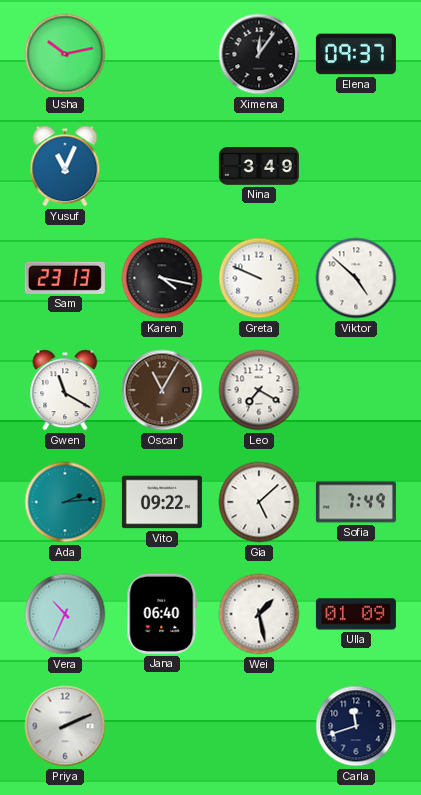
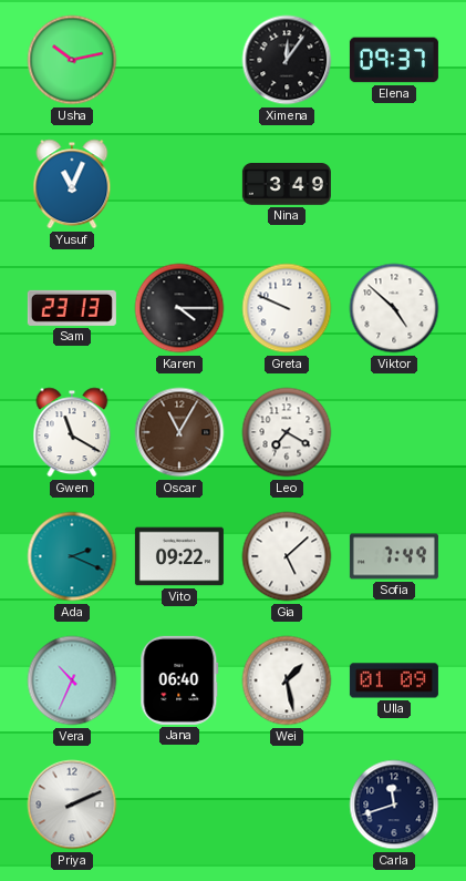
Karen: 4:17 -> 4:15 (179, 308)
Ada: 2:14 -> 2:19 (72, 556)
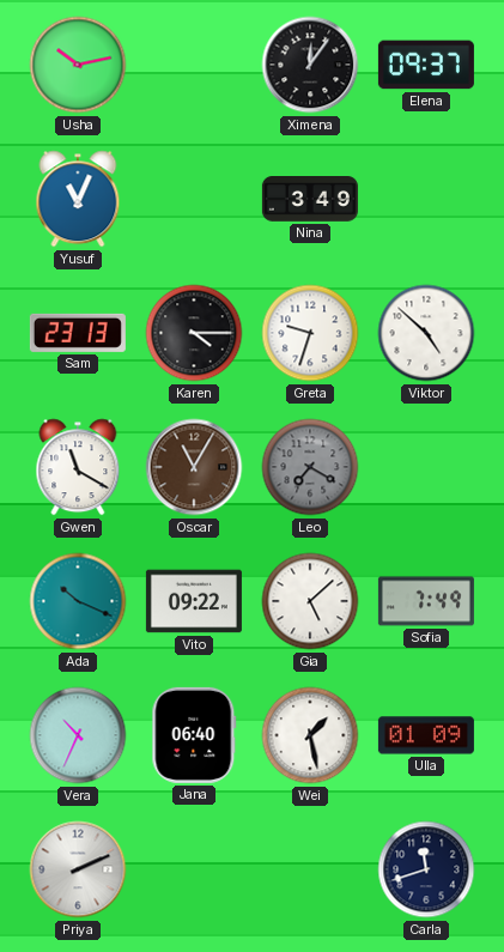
Greta: 9:49 -> 9:33 (310, 333)
Leo dial: white -> grey (310, 467)
Ada: 2:19 -> 10:19 (78, 601)
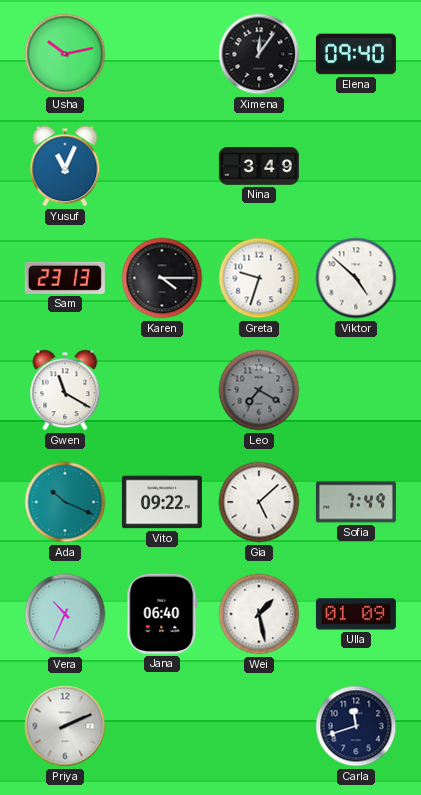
Elena: 09:37 -> 09:40 (356, 54)
Oscar: 11:05 -> none (194, 467)
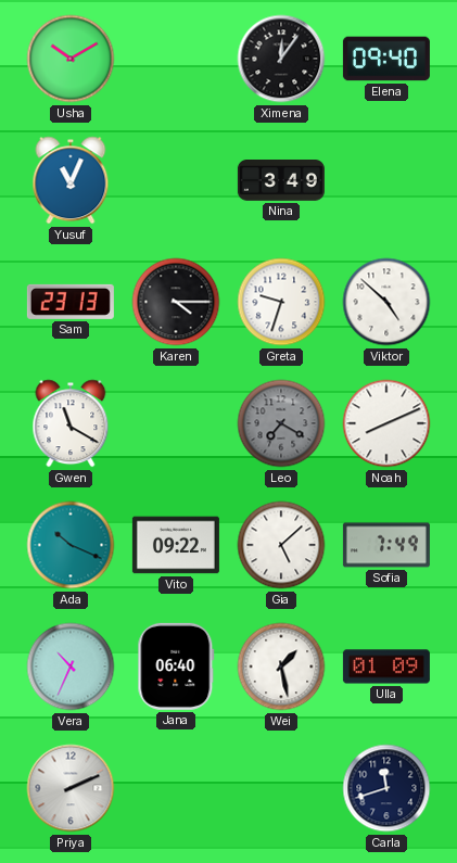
Usha: 10:13 -> 10:10 (71, 59)
Noah: none -> 8:11 (386, 423)
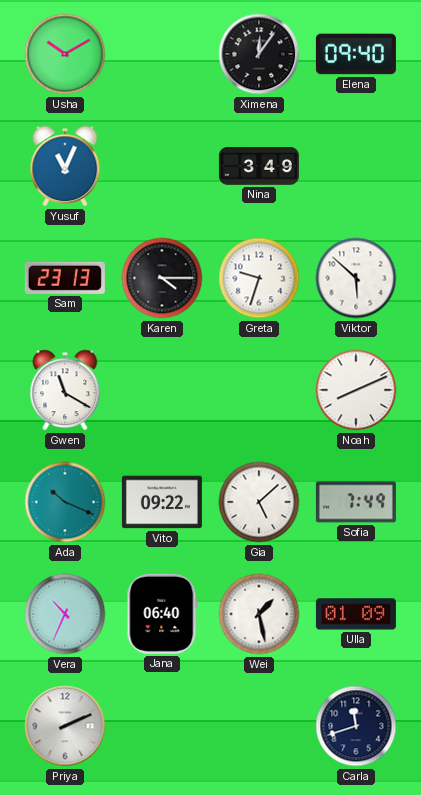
Viktor: 4:52 -> 5:52 (356, 278)
Leo: 7:20 -> none (281, 423)
